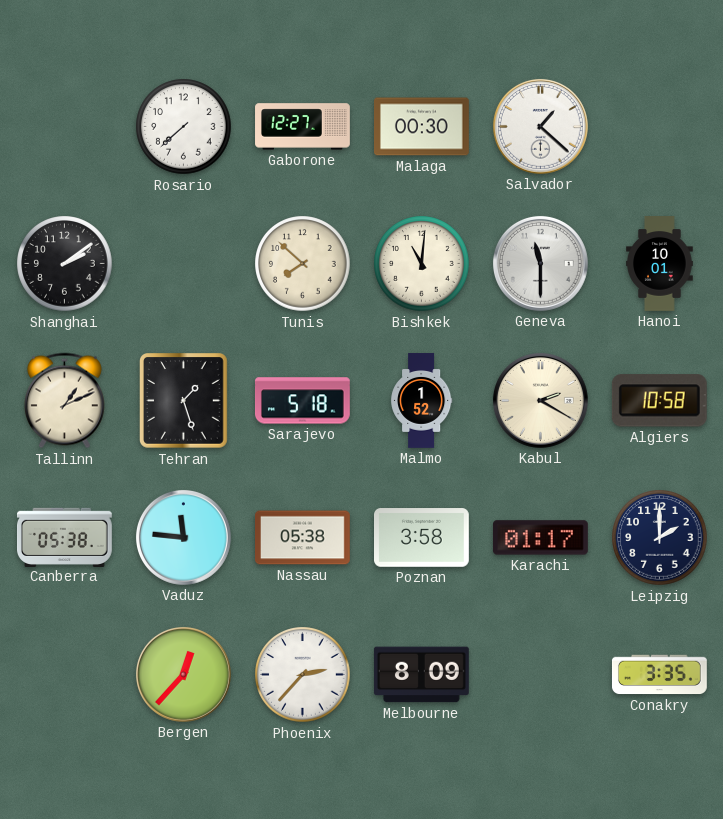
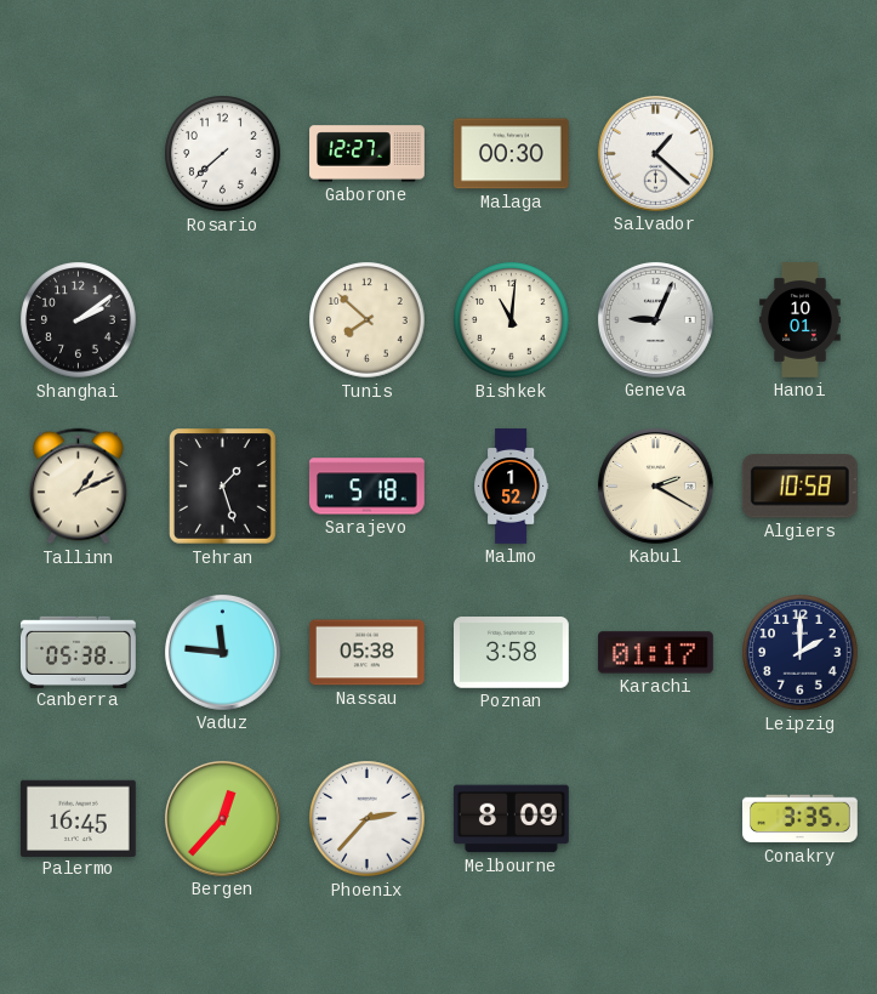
Geneva: 11:30 -> 9:04 (655, 319)
Palermo: none -> 16:45 (78, 818)
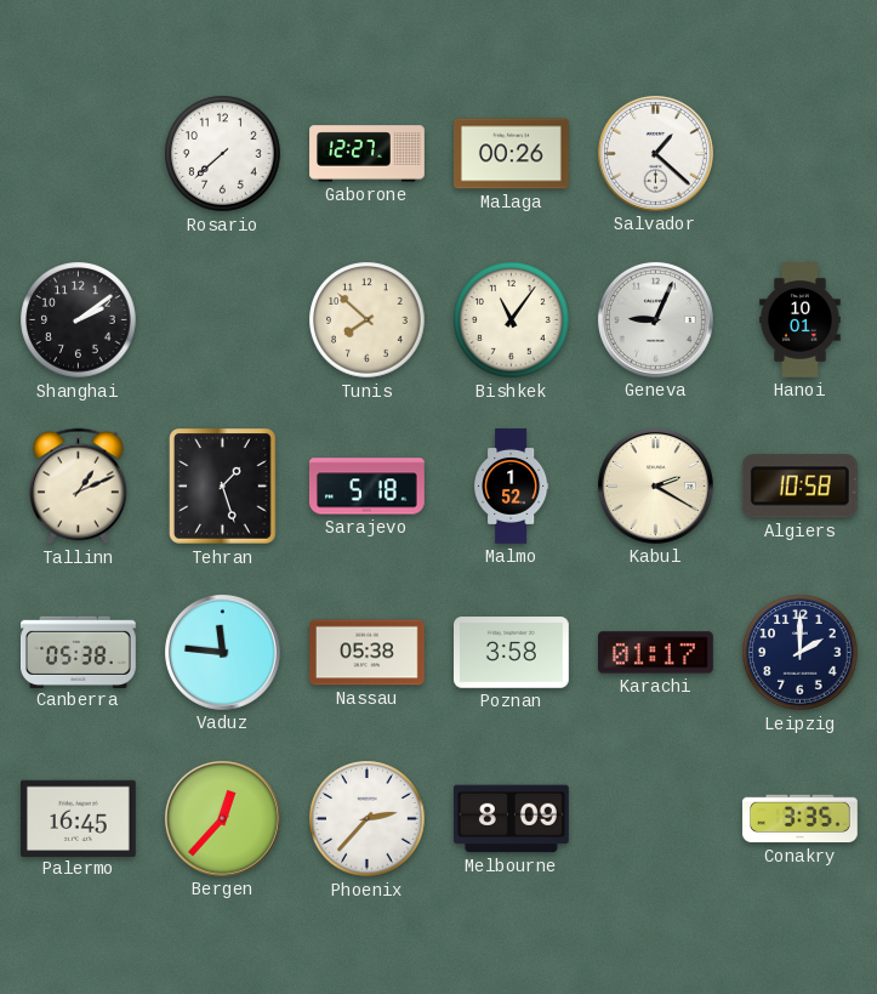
Malaga: 00:30 -> 00:26 (512, 154)
Bishkek: 11:01 -> 11:06 (512, 320)
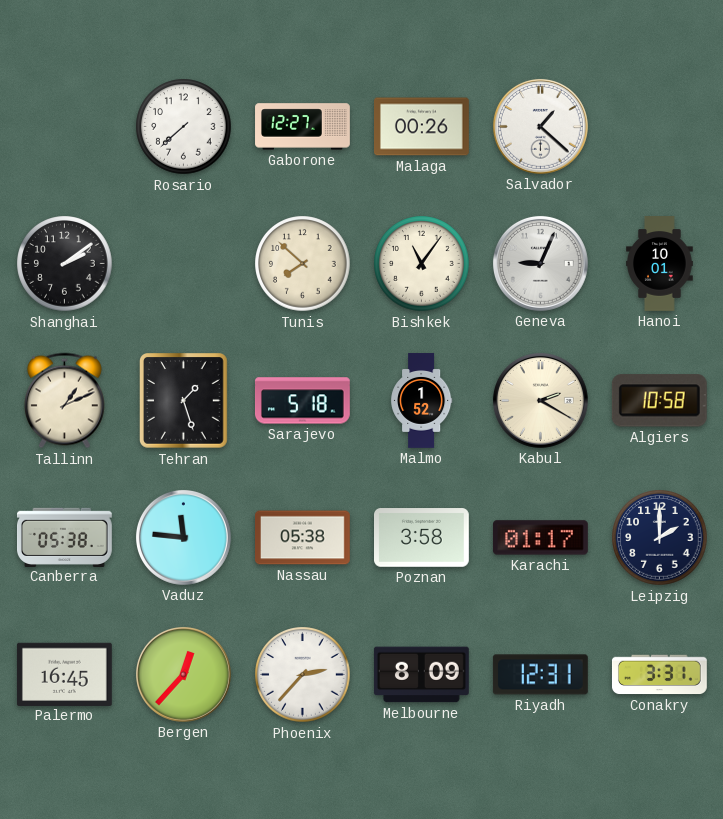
Riyadh: none -> 12:31 (540, 675)
Conakry: 3:35 -> 3:31 (659, 675)
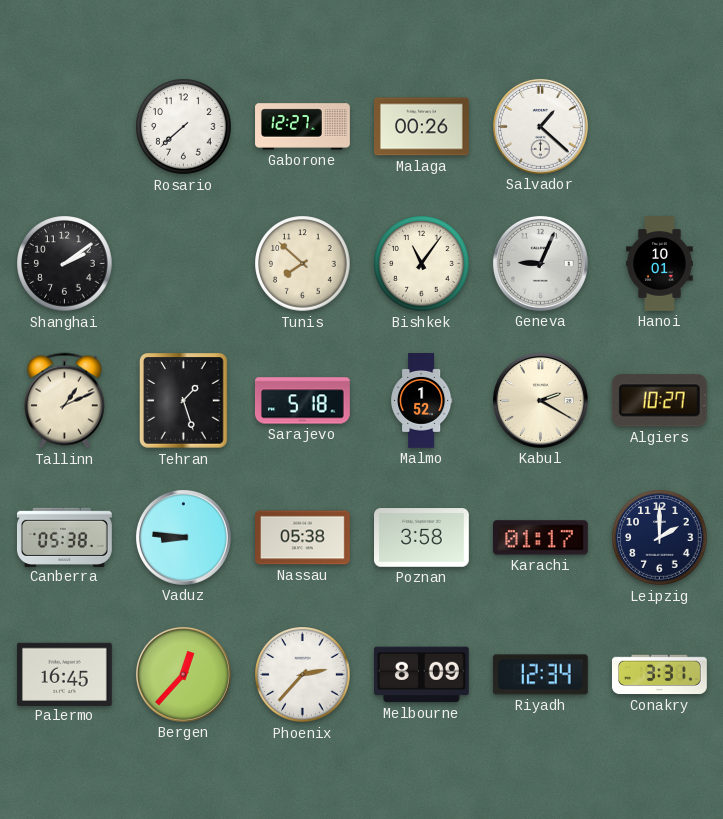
Algiers: 10:58 -> 10:27 (659, 401)
Vaduz: 11:46 -> 8:46 (183, 537)
Riyadh: 12:31 -> 12:34 (540, 675)
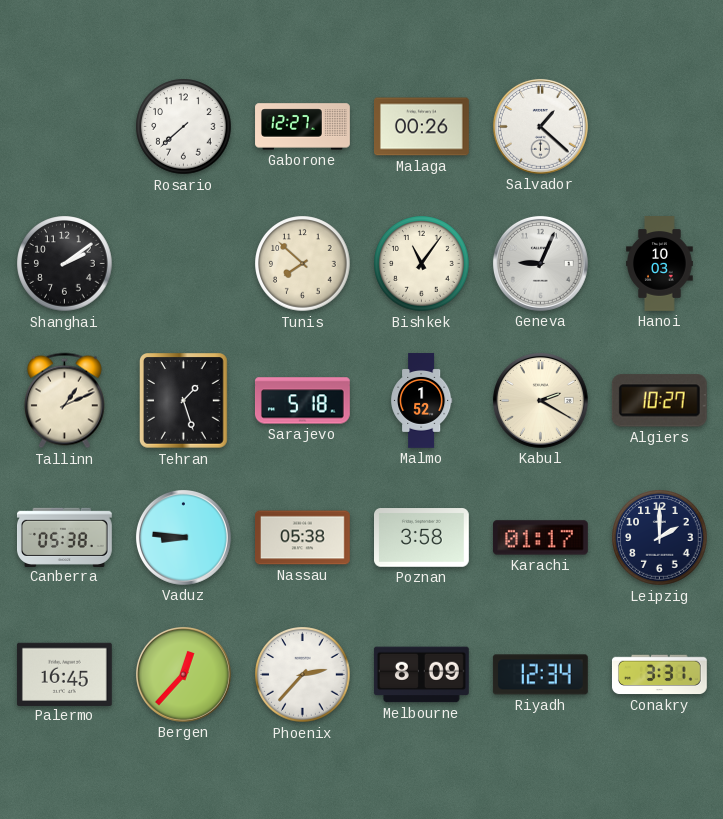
Hanoi: 10:01 -> 10:03 (660, 264)
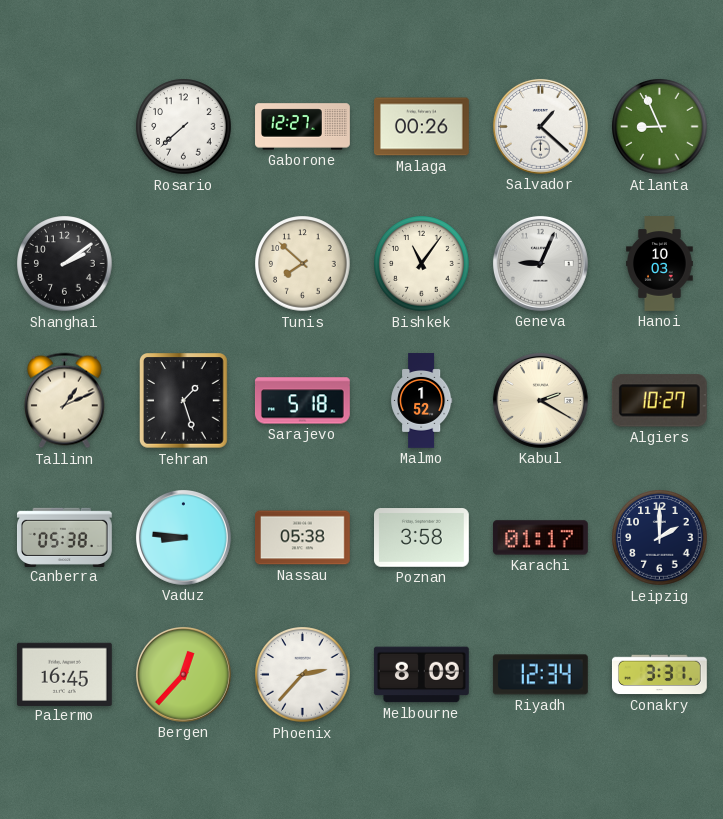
Atlanta: none -> 8:56 (660, 127)
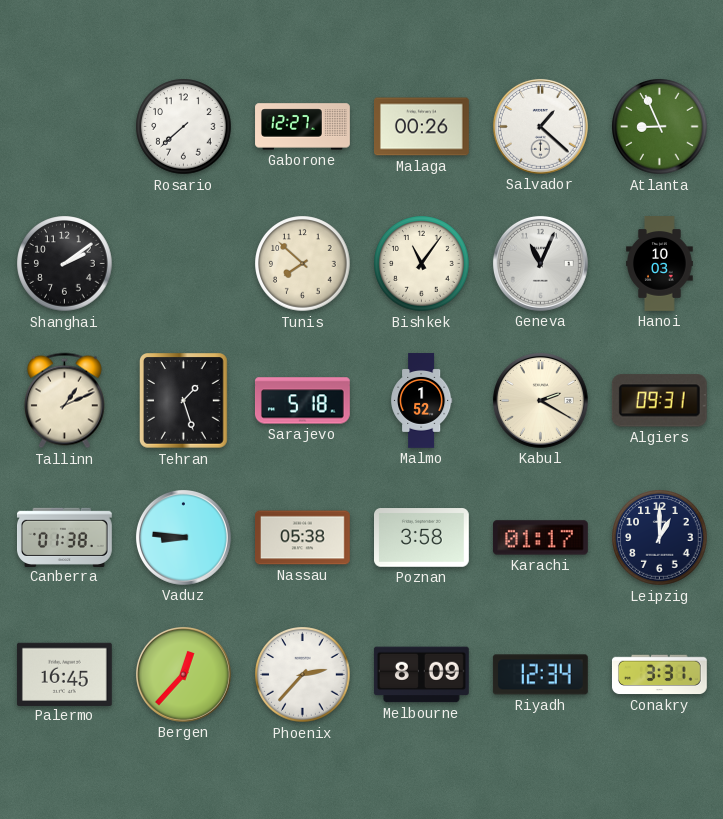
Geneva: 9:04 -> 11:04 (540, 263)
Algiers: 10:27 -> 09:31 (659, 401)
Canberra: 05:38 -> 01:38 (65, 537)
Leipzig: 2:00 -> 1:00 (660, 538)
